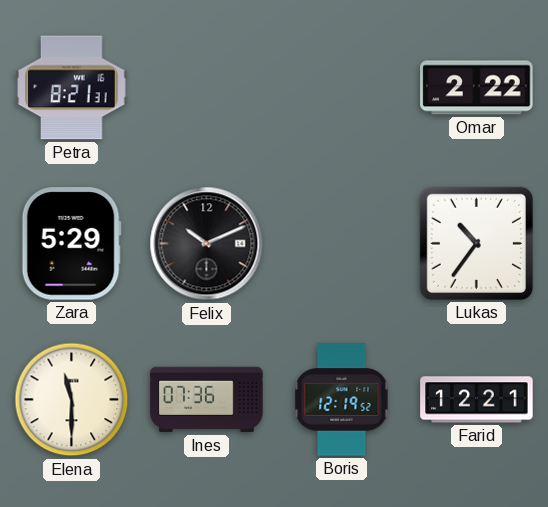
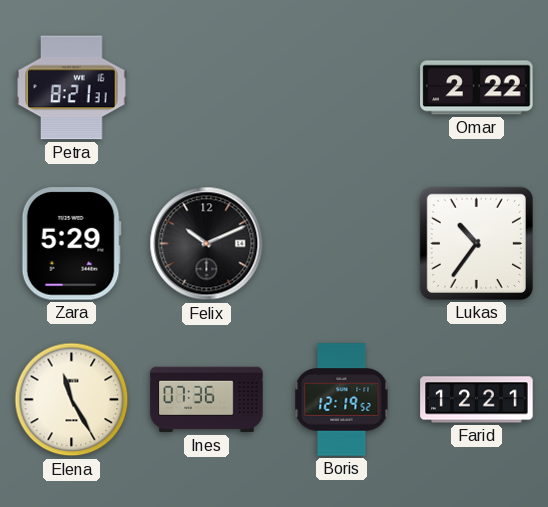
Elena: 11:30 -> 11:25 (72, 400)
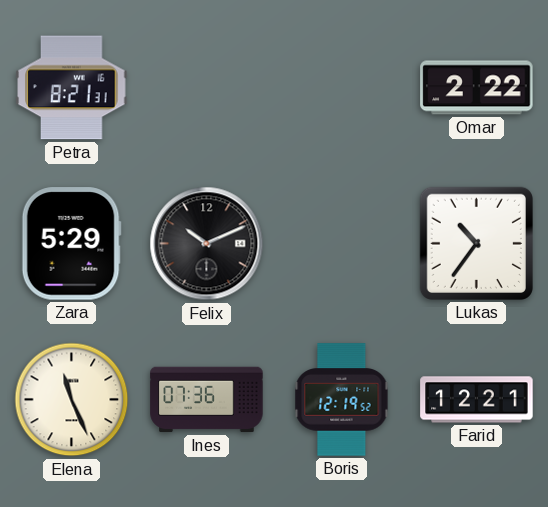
Elena: 11:25 -> 11:26 (72, 400)
